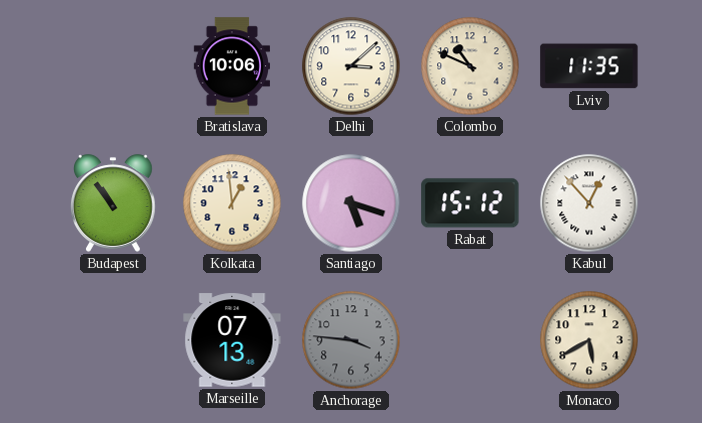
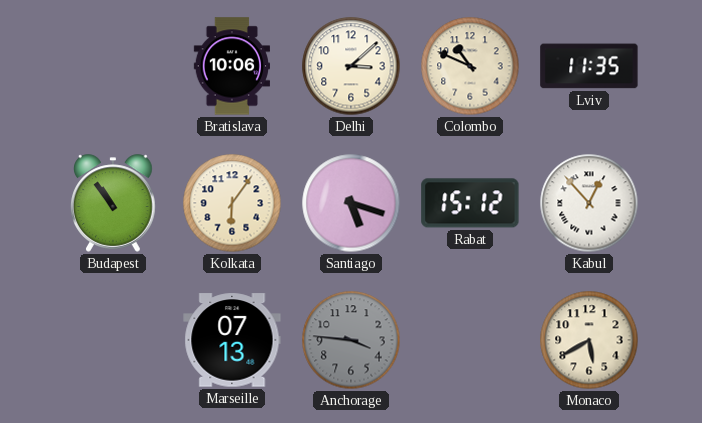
Kolkata: 12:59 -> 6:06 (232, 203)
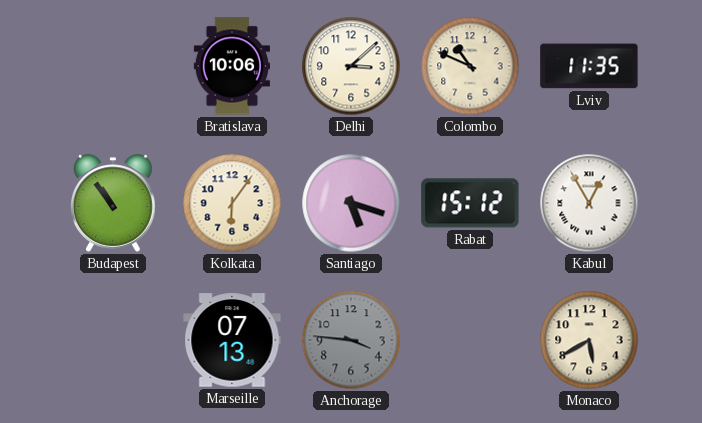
Kabul: 12:53 -> 12:55 (589, 203)
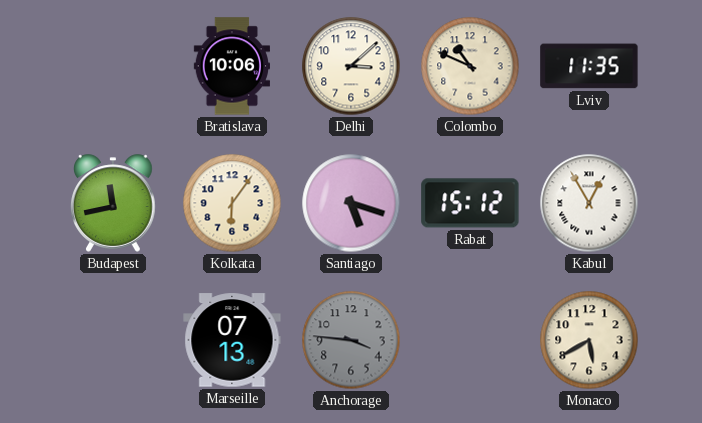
Budapest: 10:54 -> 11:43 (113, 203)
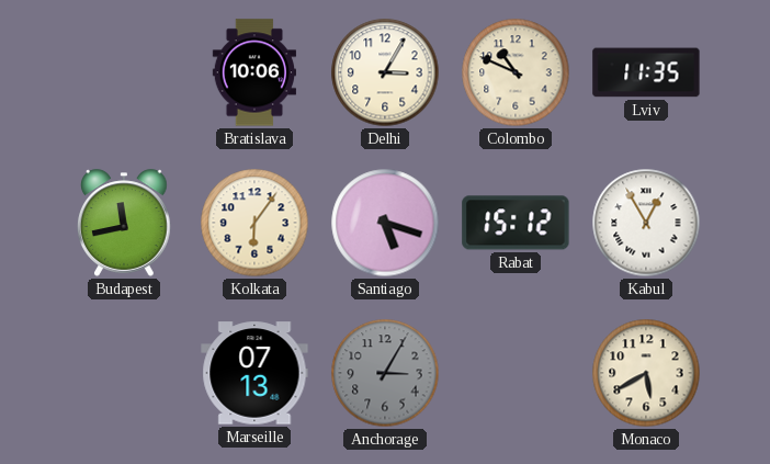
Delhi: 3:08 -> 3:05 (385, 72)
Anchorage: 3:46 -> 3:05 (385, 373)
